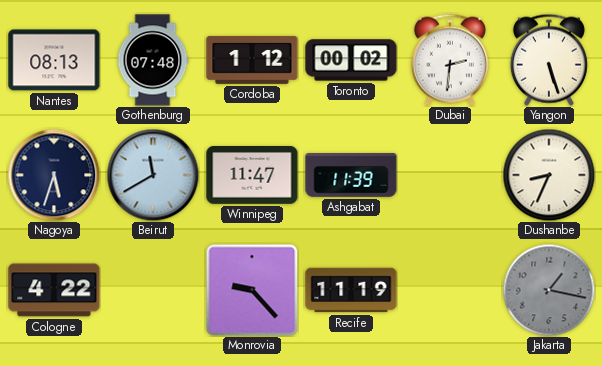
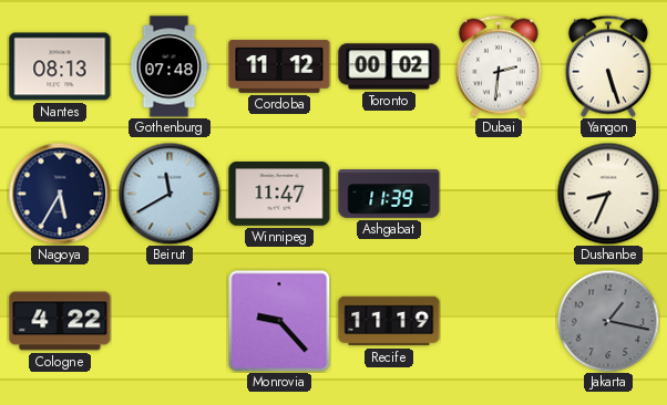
Cordoba: 1:12 -> 11:12 (279, 66)
Nagoya: 5:33 -> 5:35 (60, 194)
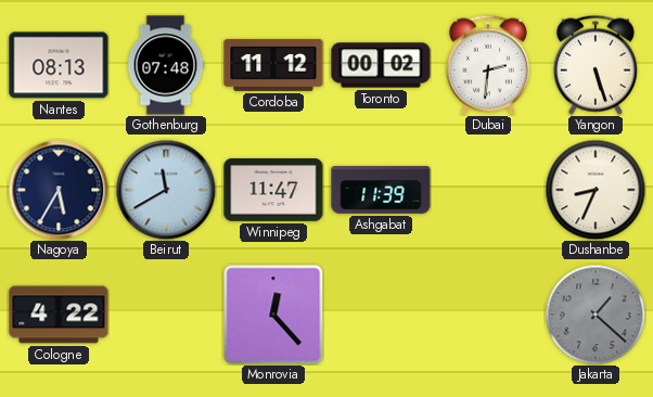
Monrovia: 9:23 -> 12:23 (273, 315)
Recife: 11:19 -> none (389, 321)
Jakarta: 1:17 -> 1:22 (596, 315)
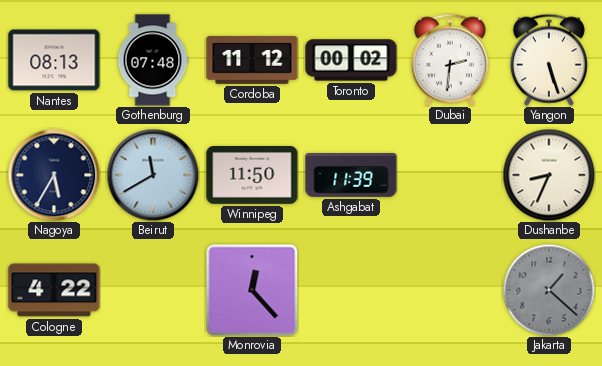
Winnipeg: 11:47 -> 11:50 (252, 176)
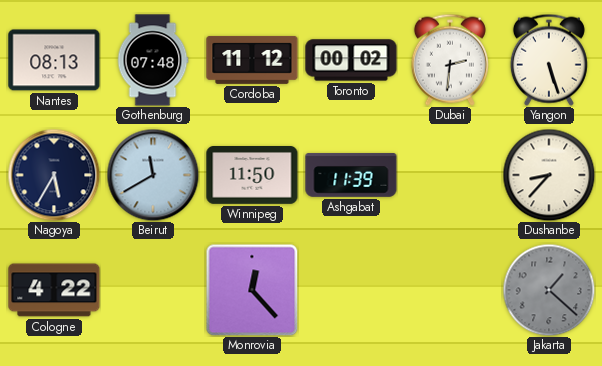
Dushanbe: 8:34 -> 8:37 (549, 175)
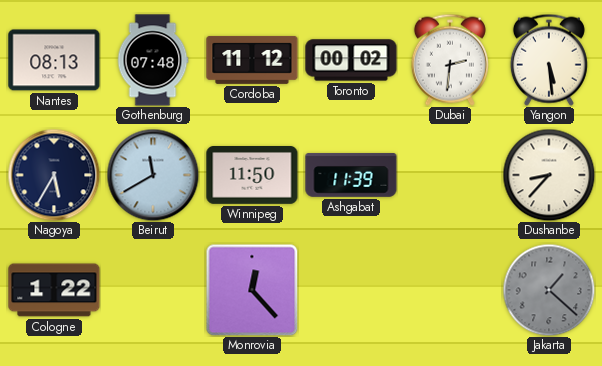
Yangon: 5:27 -> 5:29 (549, 60)
Cologne: 4:22 -> 1:22 (54, 290)
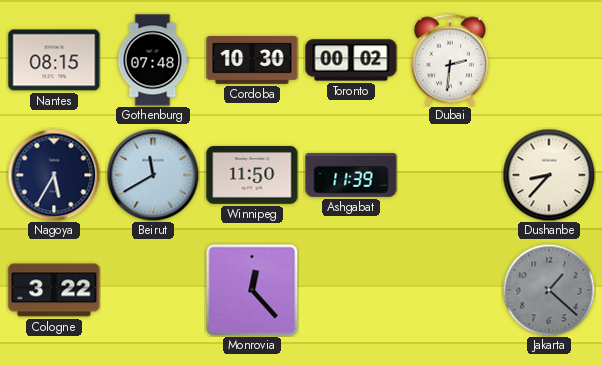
Nantes: 08:13 -> 08:15 (54, 60)
Cordoba: 11:12 -> 10:30 (252, 60)
Yangon: 5:29 -> none (549, 60)
Cologne: 1:22 -> 3:22 (54, 290)
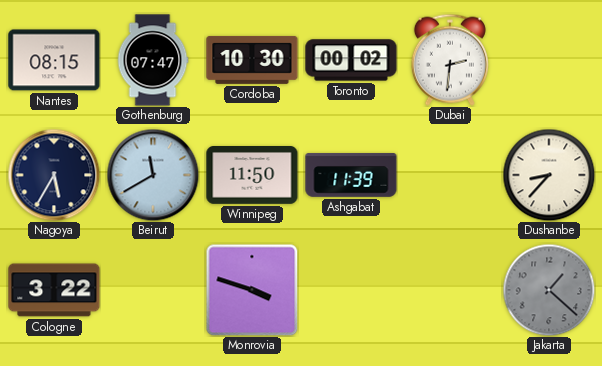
Gothenburg: 07:48 -> 07:47 (153, 60)
Monrovia: 12:23 -> 3:48 (252, 290)
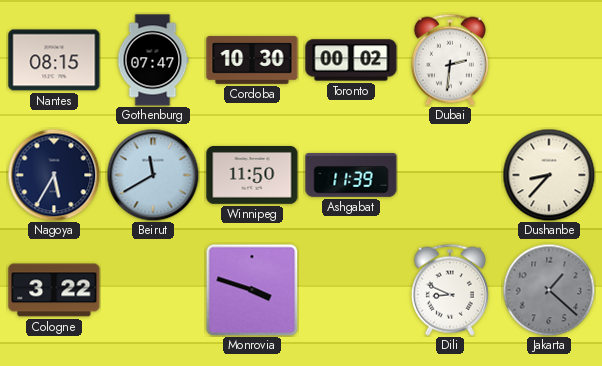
Dili: none -> 8:49 (450, 290)
